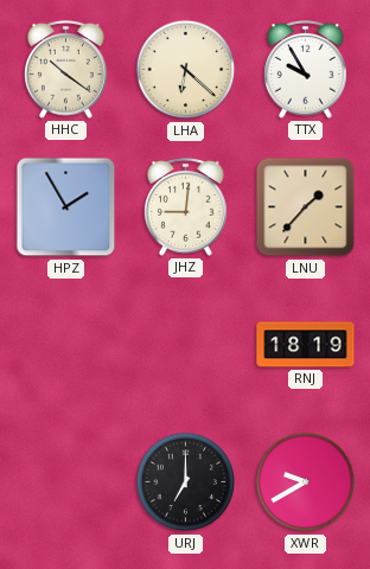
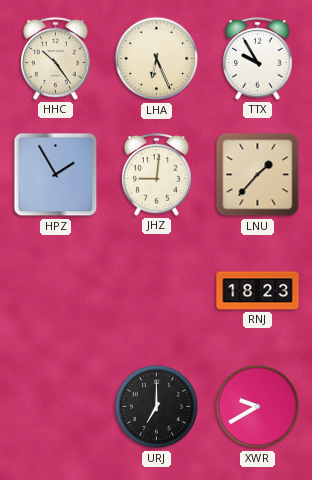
HHC: 10:21 -> 10:24 (56, 59)
LHA: 6:22 -> 6:26 (157, 59)
RNJ: 18:19 -> 18:23 (258, 291)
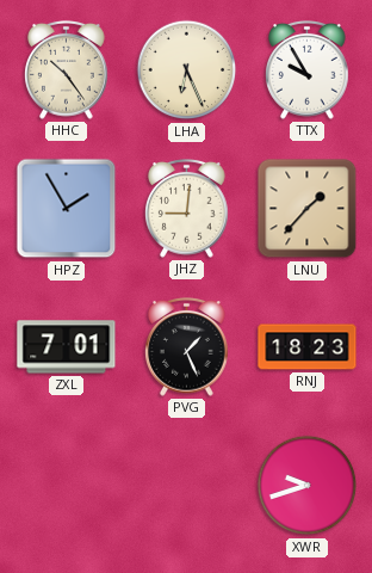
ZXL: none -> 7:01 (67, 347)
PVG: none -> 1:26 (187, 347)
URJ: 7:00 -> none (157, 407)
XWR: 9:40 -> 9:42 (308, 486)
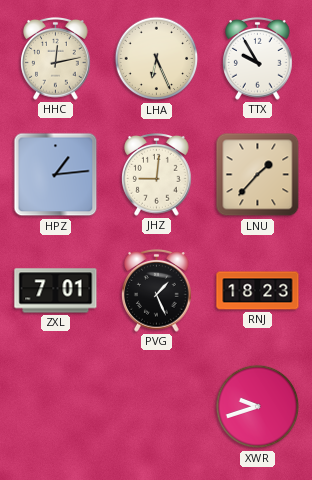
HHC: 10:24 -> 12:13 (56, 59)
HPZ: 1:55 -> 1:14 (56, 175)
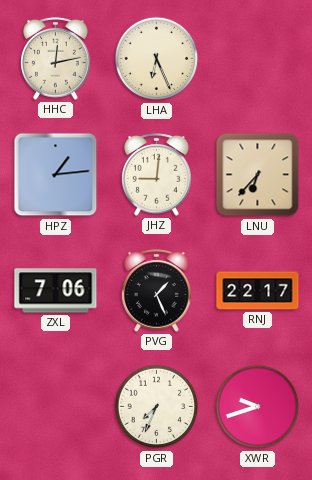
TTX: 9:55 -> none (258, 59)
LNU: 1:37 -> 6:37 (258, 175)
ZXL: 7:01 -> 7:06 (56, 291)
RNJ: 18:23 -> 22:17 (258, 291)
PGR: none -> 7:34 (157, 407)
